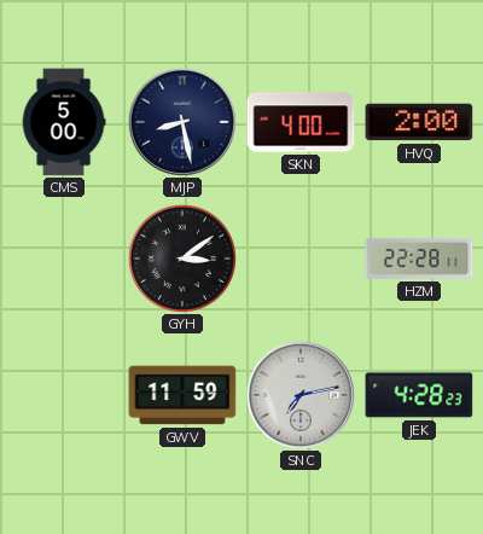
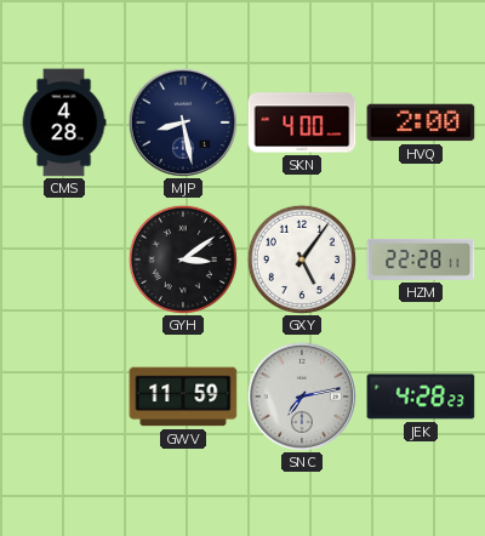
CMS: 5:00 -> 4:28 (64, 122)
GXY: none -> 5:06 (302, 260)
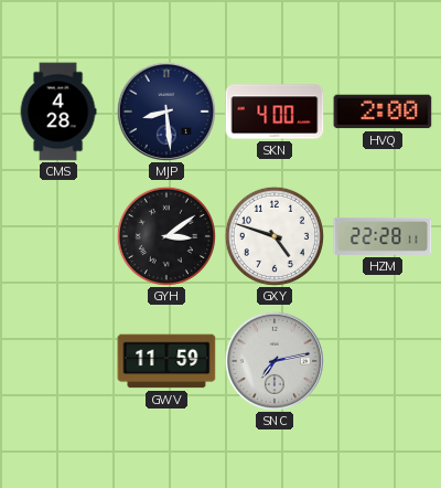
MJP: 8:28 -> 8:29 (166, 112)
GXY: 5:06 -> 4:48 (275, 236)
JEK: 4:28 -> none (421, 397)
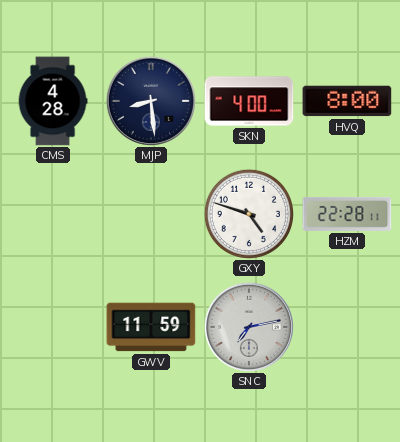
HVQ: 2:00 -> 8:00 (347, 101)
GYH: 3:09 -> none (166, 236)
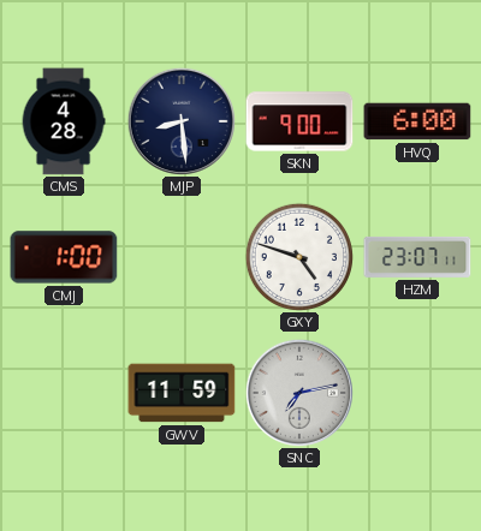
SKN: 4:00 -> 9:00 (299, 121)
HVQ: 8:00 -> 6:00 (417, 121)
CMJ: none -> 1:00 (64, 257)
HZM: 22:28 -> 23:07 (417, 257)
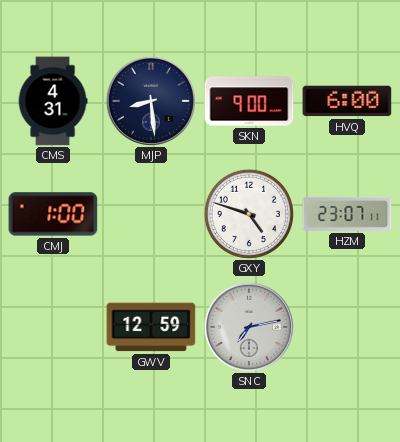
CMS: 4:28 -> 4:31 (53, 101)
GWV: 11:59 -> 12:59 (151, 327)
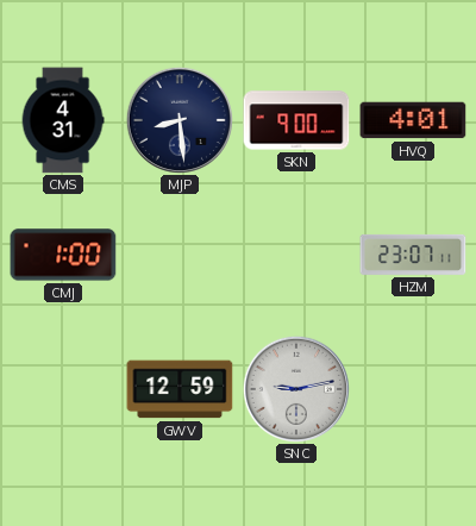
HVQ: 6:00 -> 4:01 (413, 120)
GXY: 4:48 -> none (249, 214)
SNC: 7:13 -> 9:13 (296, 389)
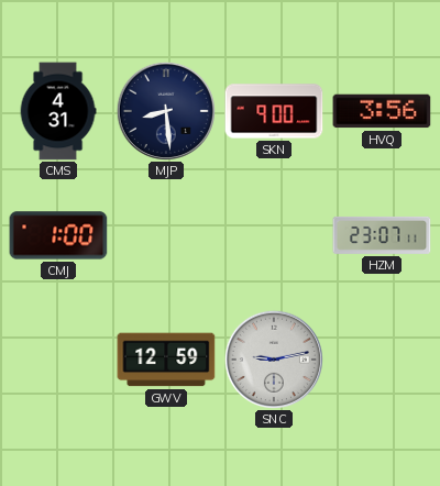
HVQ: 4:01 -> 3:56 (382, 111)
